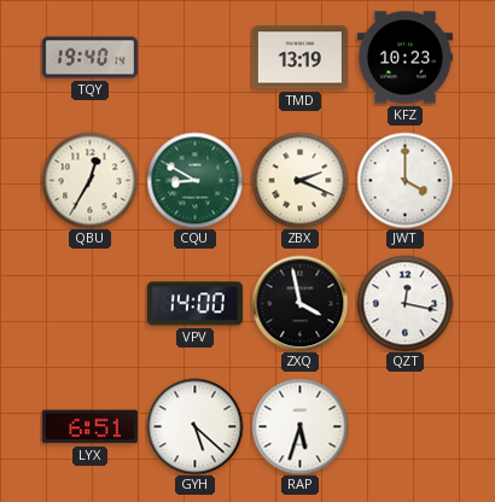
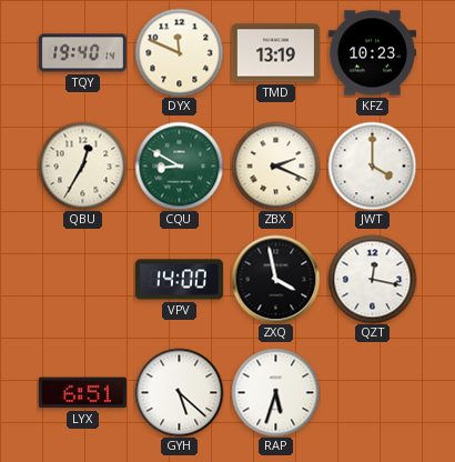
DYX: none -> 11:49 (179, 52)
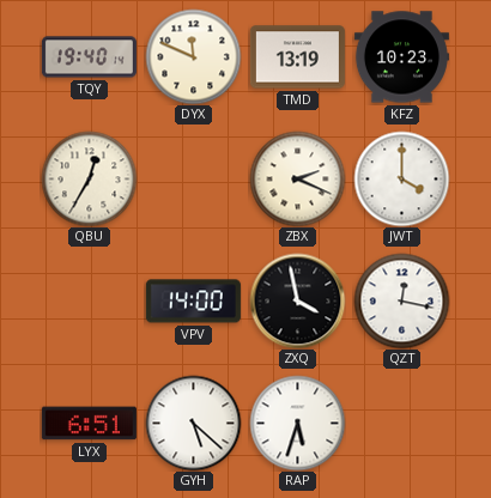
CQU: 8:50 -> none (179, 165)
